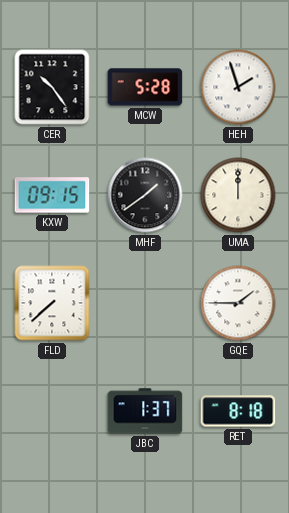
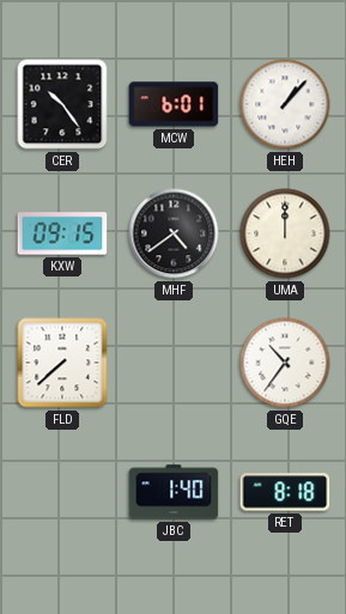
MCW: 5:28 -> 6:01 (174, 104)
HEH: 1:57 -> 1:07 (285, 104)
MHF: 1:39 -> 4:39 (174, 233)
GQE: 1:45 -> 10:36 (285, 363)
JBC: 1:37 -> 1:40 (174, 492)
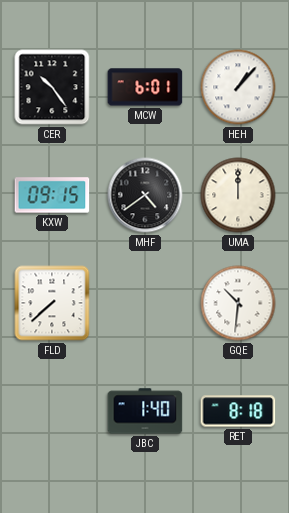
GQE: 10:36 -> 10:31 (238, 303)
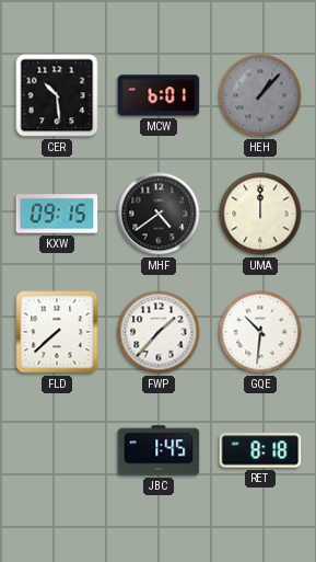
CER: 10:24 -> 10:29 (57, 95)
HEH dial: white -> grey (260, 95)
FWP: none -> 1:37 (159, 332)
JBC: 1:40 -> 1:45 (159, 450)
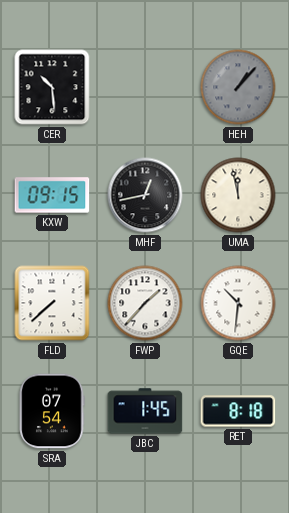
MCW: 6:01 -> none (159, 95)
MHF: 4:39 -> 12:43 (145, 195)
UMA: 12:00 -> 11:58 (238, 195)
SRA: none -> 07:54 (52, 411)
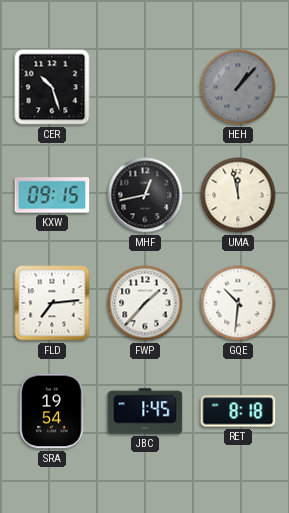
CER: 10:29 -> 10:27 (52, 87)
FLD: 7:38 -> 7:14 (52, 303)
SRA: 07:54 -> 19:54 (52, 411)
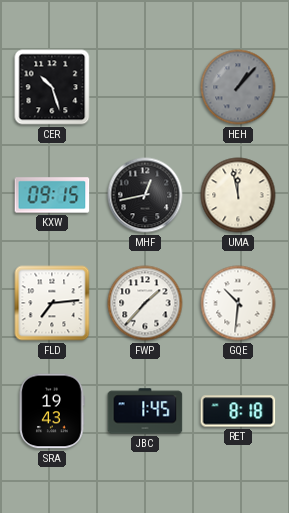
SRA: 19:54 -> 19:43 (52, 411)
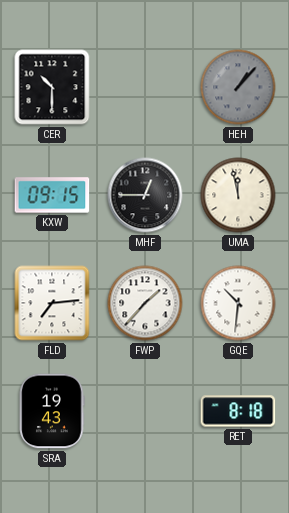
CER: 10:27 -> 10:30 (52, 87)
MHF: 12:43 -> 12:45 (145, 195)
JBC: 1:45 -> none (145, 411)
